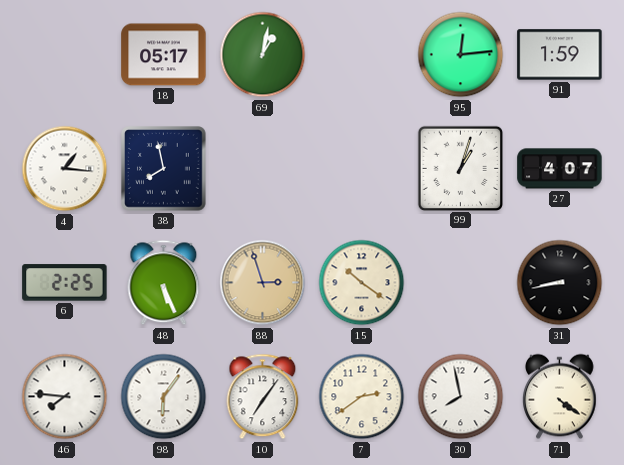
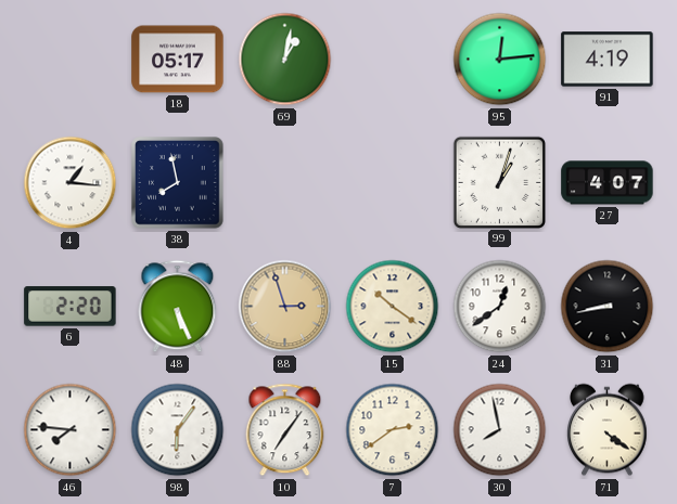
91: 1:59 -> 4:19 (608, 60)
6: 2:25 -> 2:20 (71, 307)
24: none -> 12:39 (500, 307)
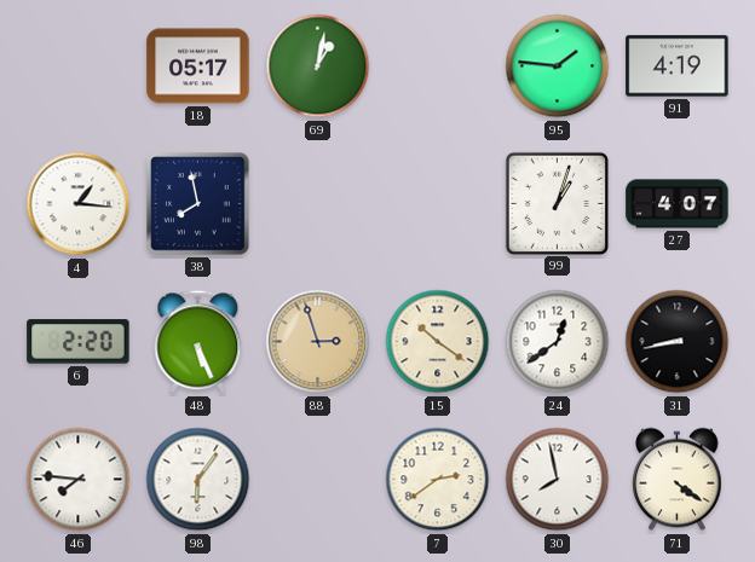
95: 12:14 -> 1:46 (558, 66)
10: 7:06 -> none (285, 430)
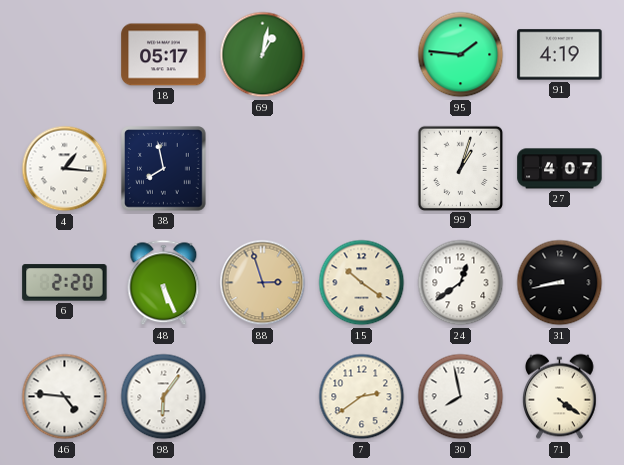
46: 7:46 -> 4:46 (65, 397)
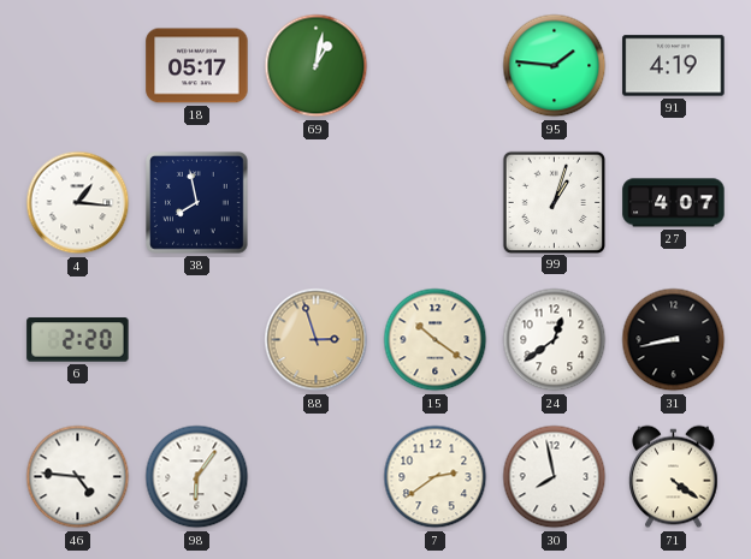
48: 5:26 -> none (164, 283)
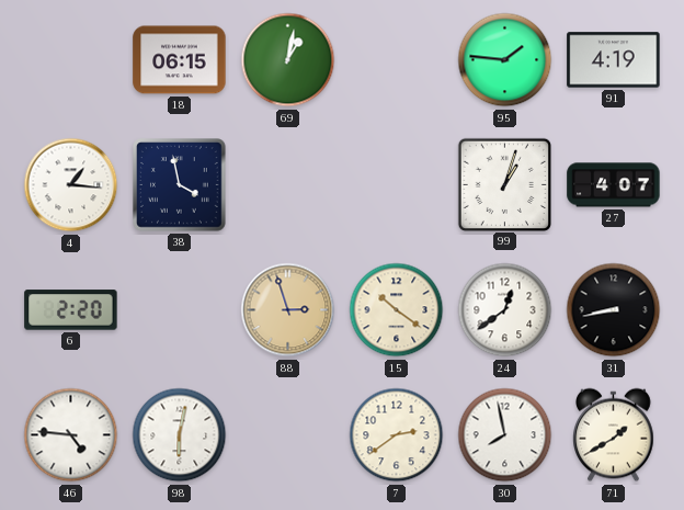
18: 05:17 -> 06:15 (180, 60)
38: 7:58 -> 3:58 (180, 185)
98: 6:06 -> 6:02 (180, 435)
71: 4:21 -> 1:40 (614, 435)
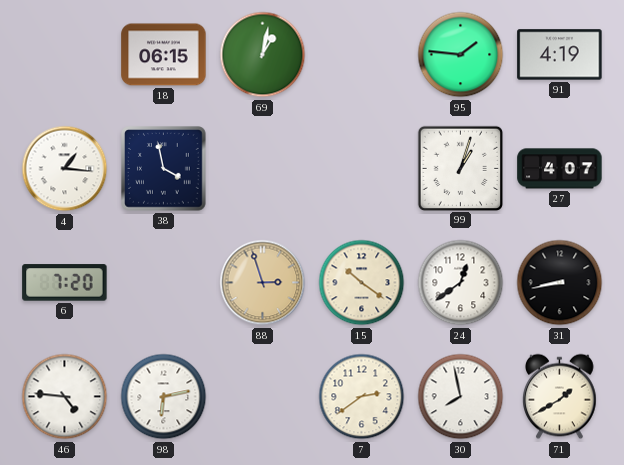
6: 2:20 -> 7:20 (65, 283)
98: 6:02 -> 6:13 (164, 397)
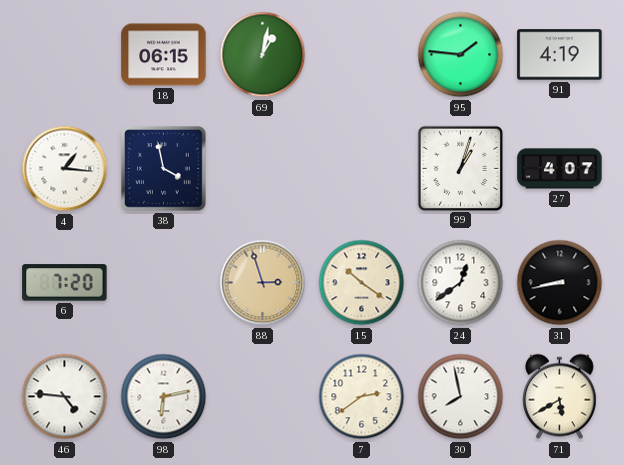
71: 1:40 -> 5:40 (560, 397)
